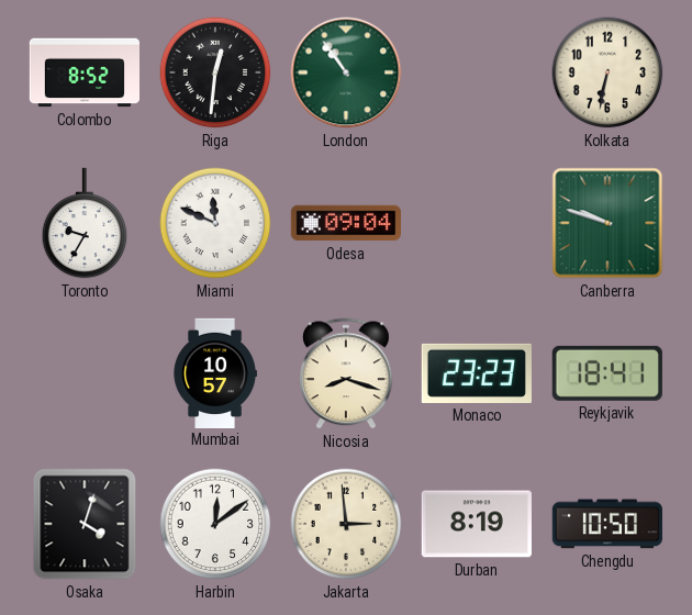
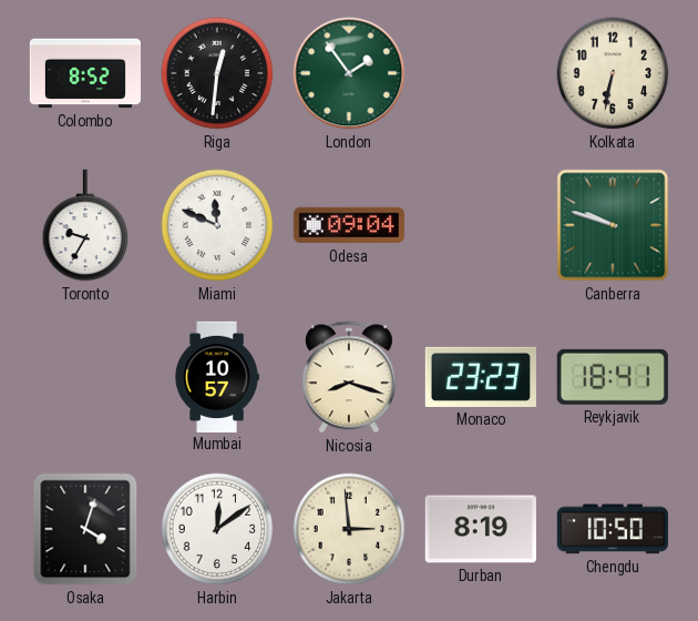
London: 10:54 -> 1:54 (349, 73)
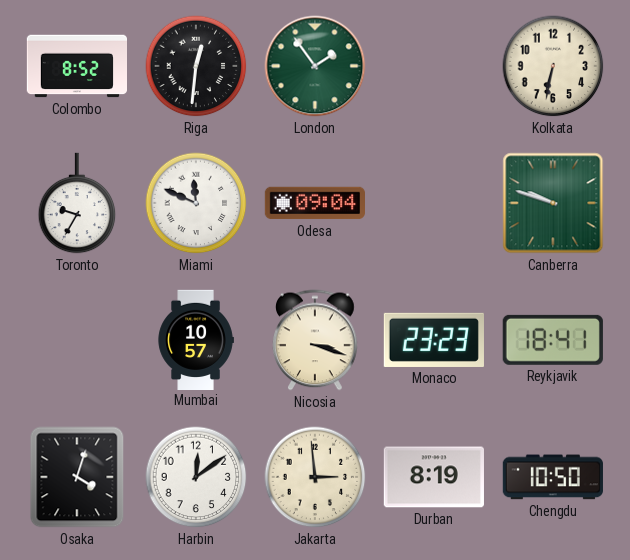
Nicosia: 8:18 -> 3:18 (316, 340)
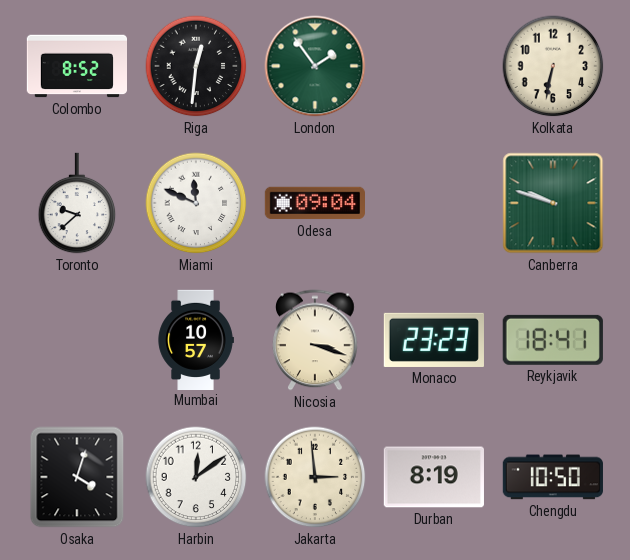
Toronto: 9:35 -> 9:38 (77, 203)
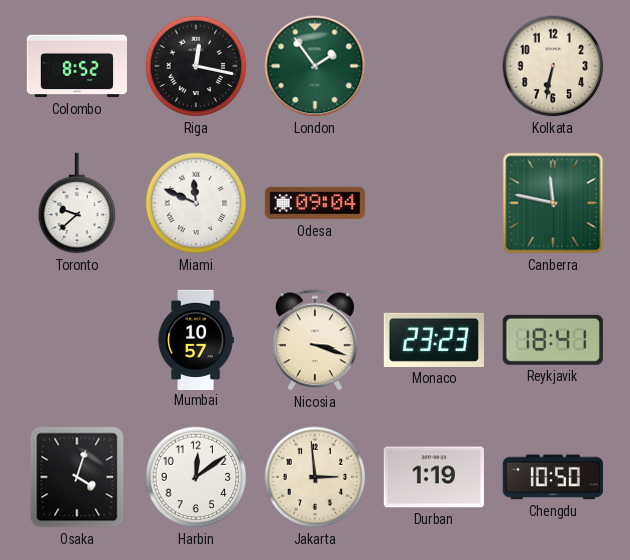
Riga: 12:31 -> 12:17 (196, 66)
Canberra: 9:48 -> 11:47 (553, 203)
Durban: 8:19 -> 1:19 (434, 477)
